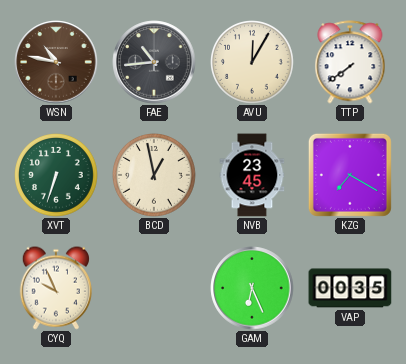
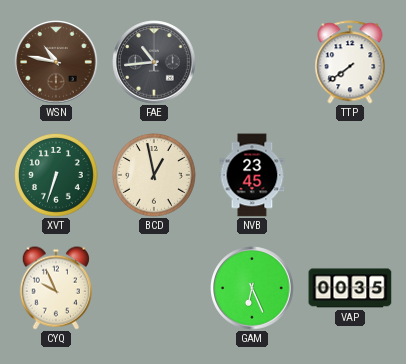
AVU: 12:05 -> none (253, 63)
KZG: 7:20 -> none (350, 175)
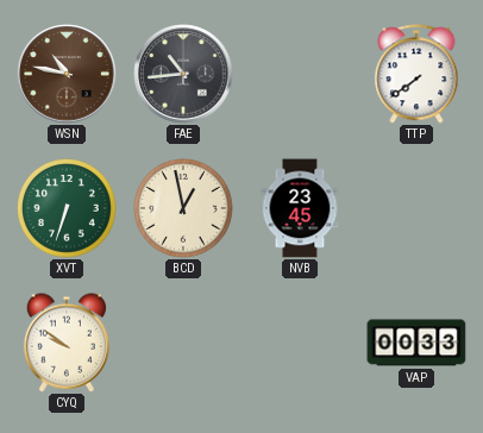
CYQ: 9:56 -> 9:51 (67, 343)
GAM: 6:26 -> none (252, 288)
VAP: 00:35 -> 00:33 (416, 343)
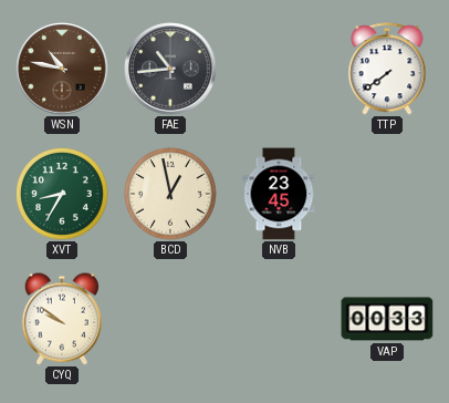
XVT: 6:33 -> 8:35 (63, 195)
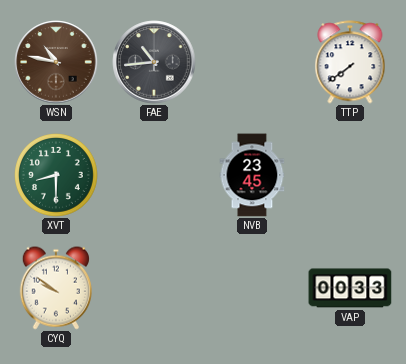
XVT: 8:35 -> 8:30 (57, 176)
BCD: 12:58 -> none (171, 195)
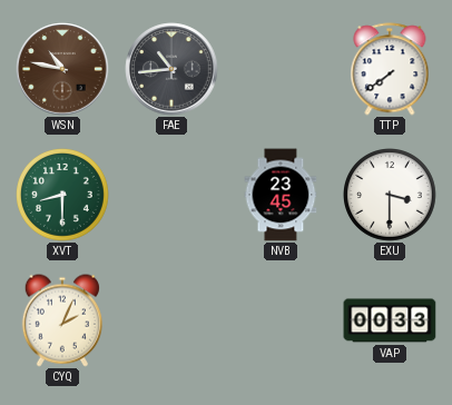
EXU: none -> 3:30 (391, 196)
CYQ: 9:51 -> 2:04 (62, 320)
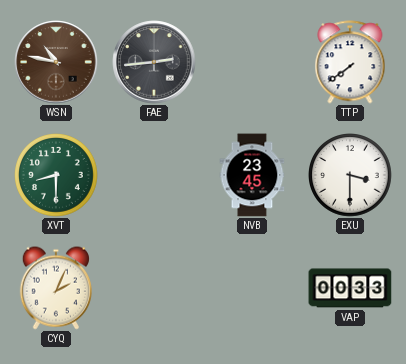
FAE: 10:44 -> 2:44 (154, 62)
